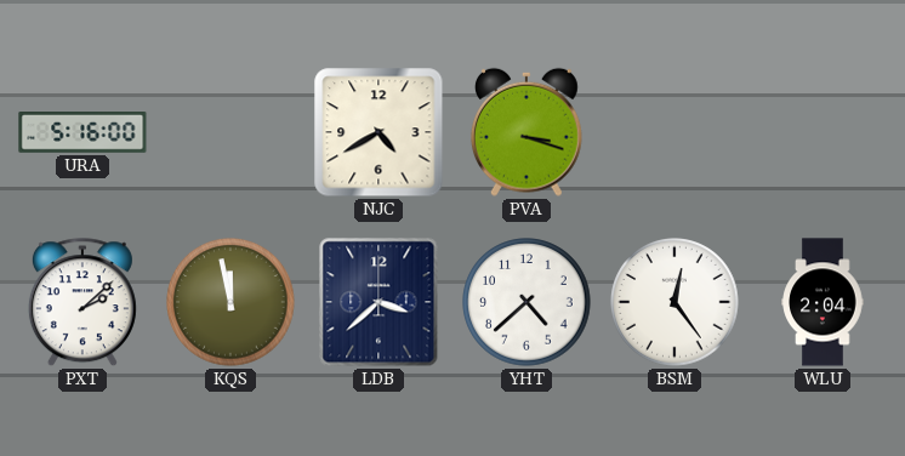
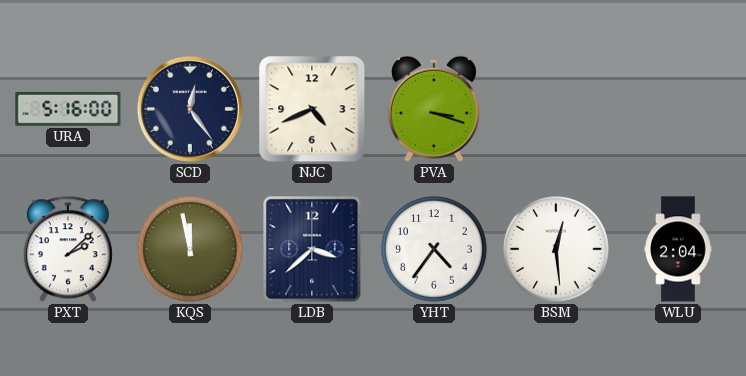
SCD: none -> 12:24 (190, 109)
NJC: 4:40 -> 4:41 (312, 109)
YHT: 4:38 -> 4:36 (434, 249)
BSM: 12:24 -> 12:29 (556, 249)
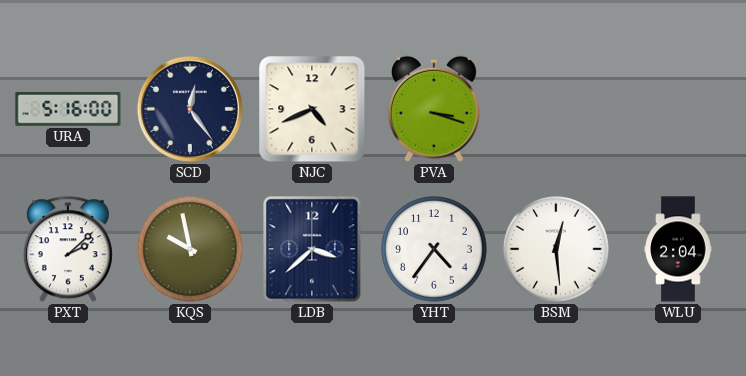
KQS: 11:58 -> 9:58 (190, 249)
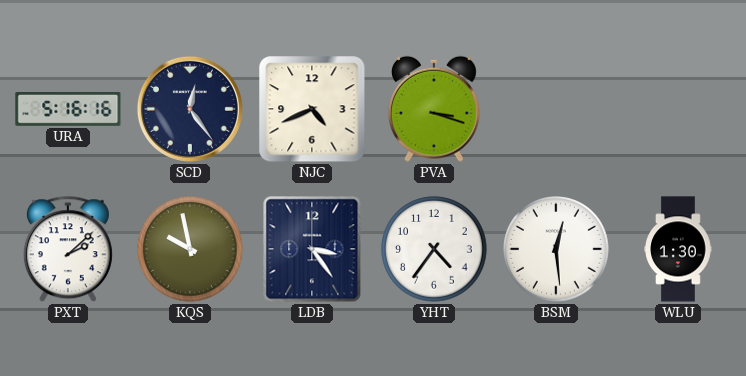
URA: 5:16:00 -> 5:16:16 (68, 110)
LDB: 3:38 -> 3:24 (312, 249)
WLU: 2:04 -> 1:30 (678, 249)
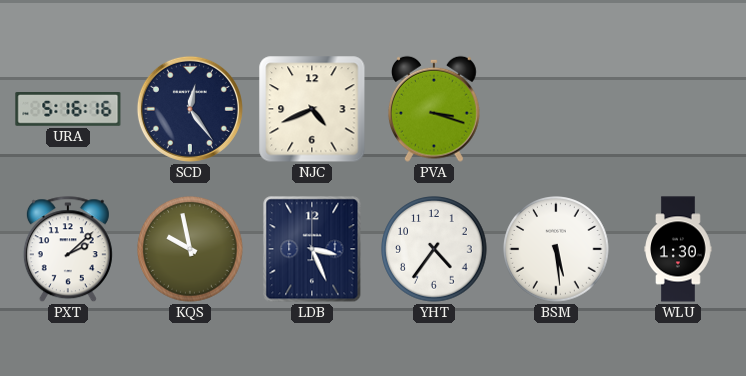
LDB: 3:24 -> 3:26 (312, 249)
BSM: 12:29 -> 5:29 (556, 249)
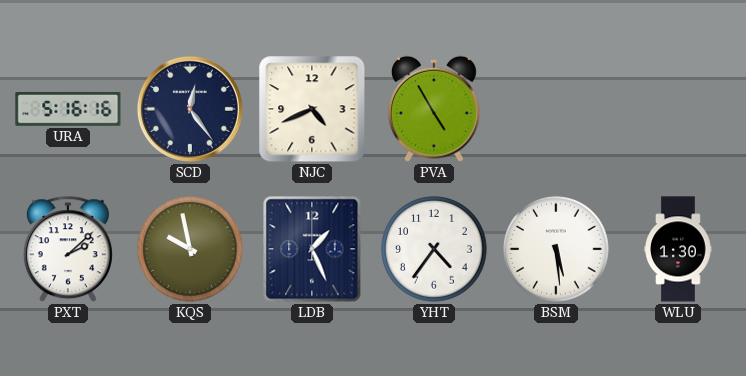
PVA: 3:18 -> 4:55 (434, 109)
LDB: 3:26 -> 1:26 (312, 249)
